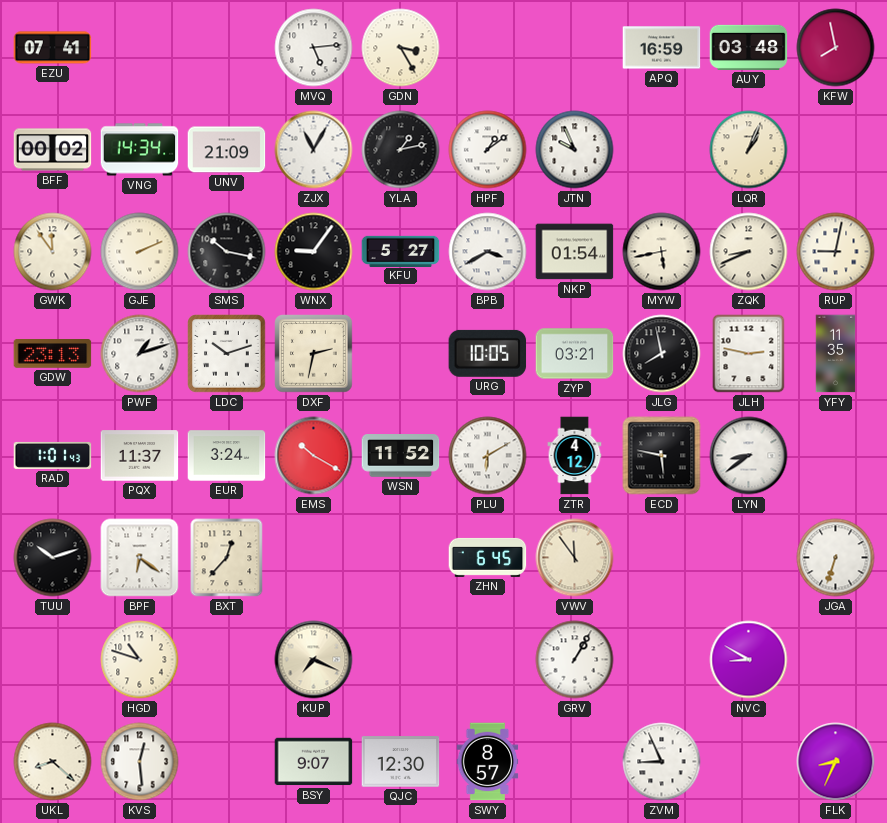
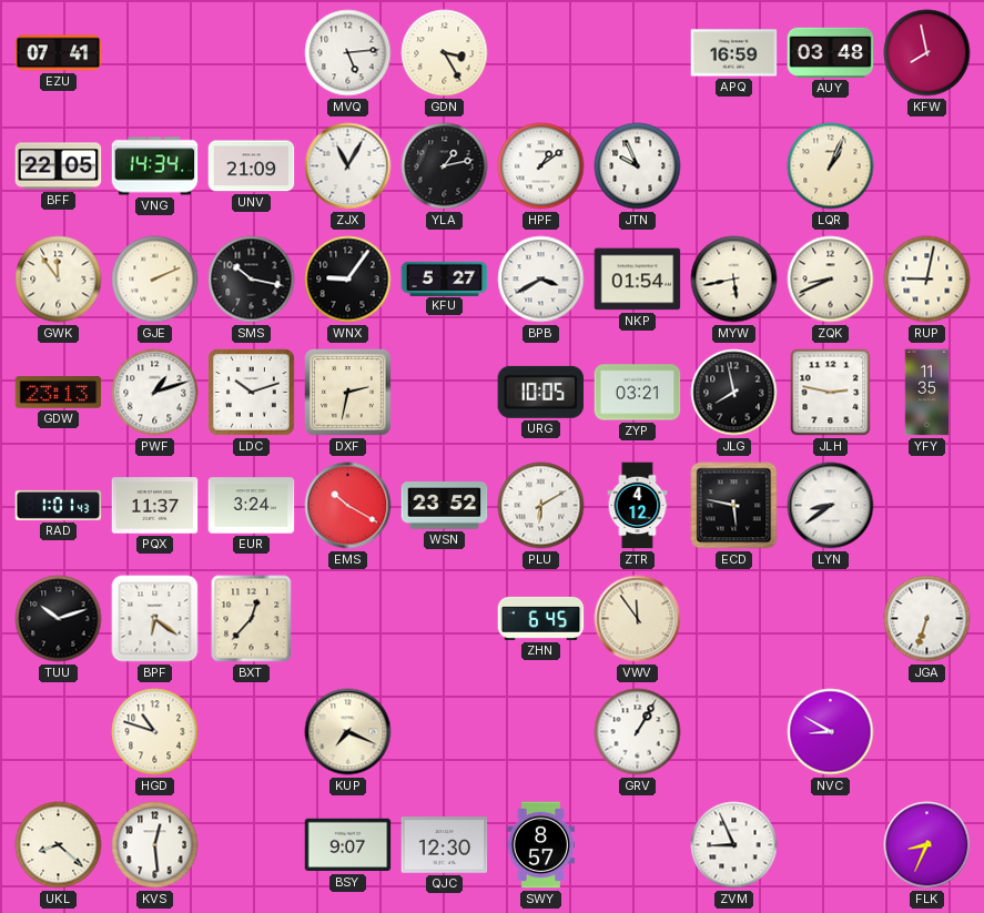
BFF: 00:02 -> 22:05 (59, 166)
WSN: 11:52 -> 23:52 (445, 506)
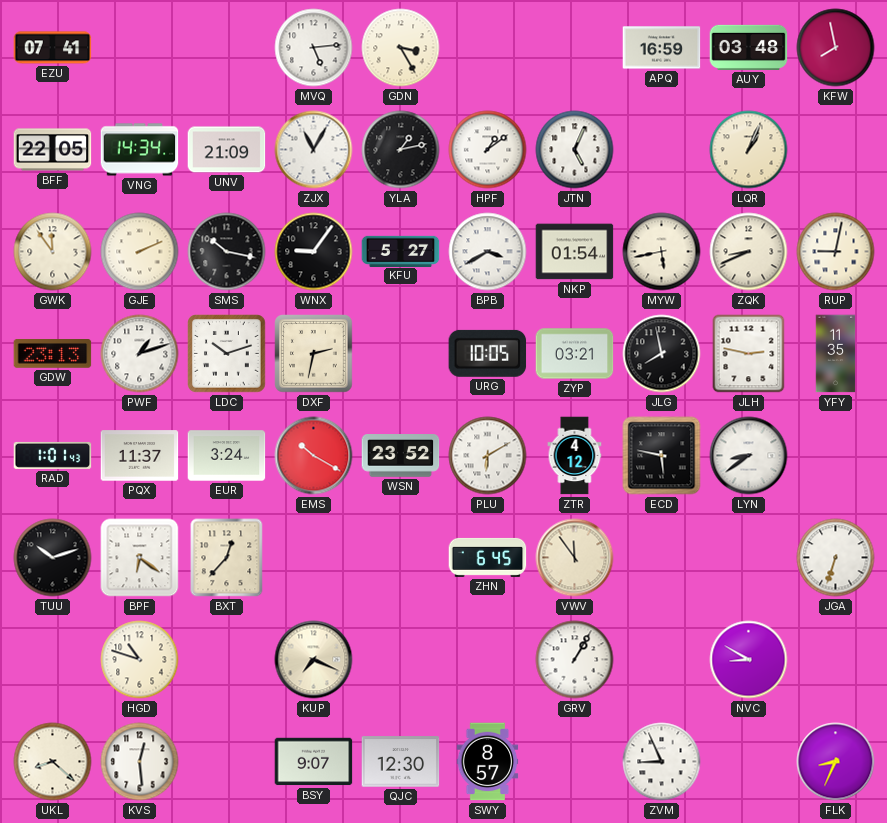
JTN: 9:56 -> 5:04 (575, 150)
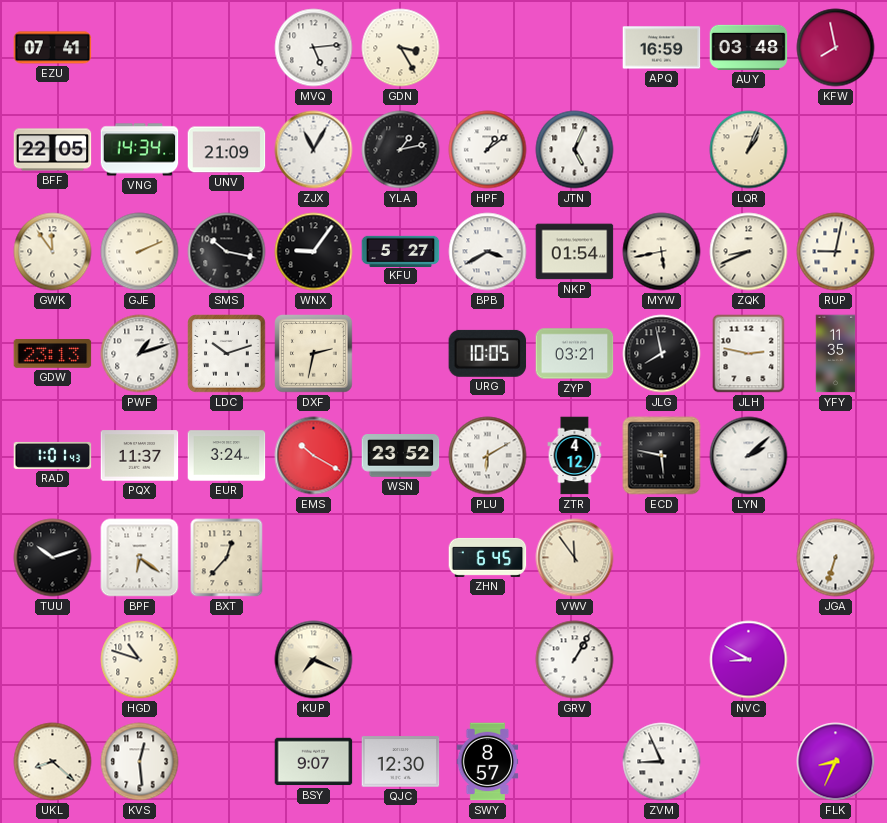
LYN: 8:39 -> 2:08 (749, 456)
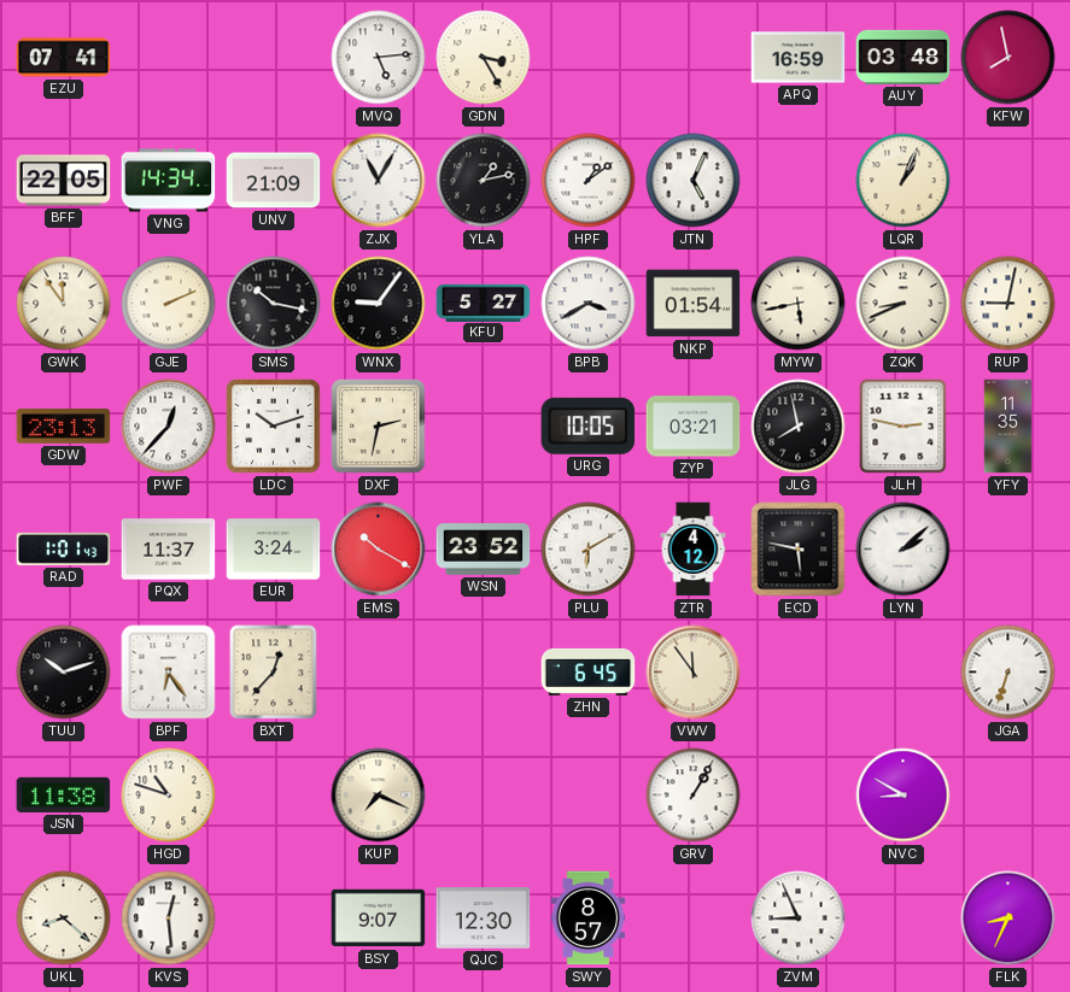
PWF: 1:12 -> 12:37 (169, 427)
BPF: 6:21 -> 6:24 (169, 673)
JSN: none -> 11:38 (64, 794)
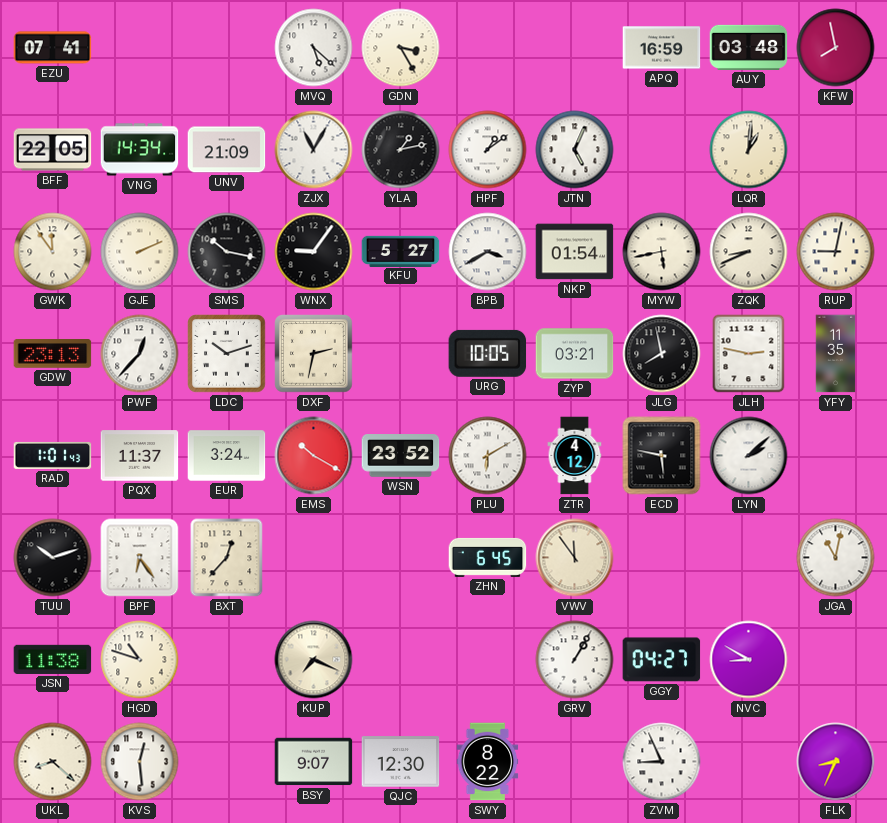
MVQ: 5:14 -> 5:22 (314, 48)
LQR: 1:04 -> 1:01 (749, 150)
JGA: 6:33 -> 11:02 (836, 558)
GGY: none -> 04:27 (662, 660)
SWY: 8:57 -> 8:22 (488, 762)
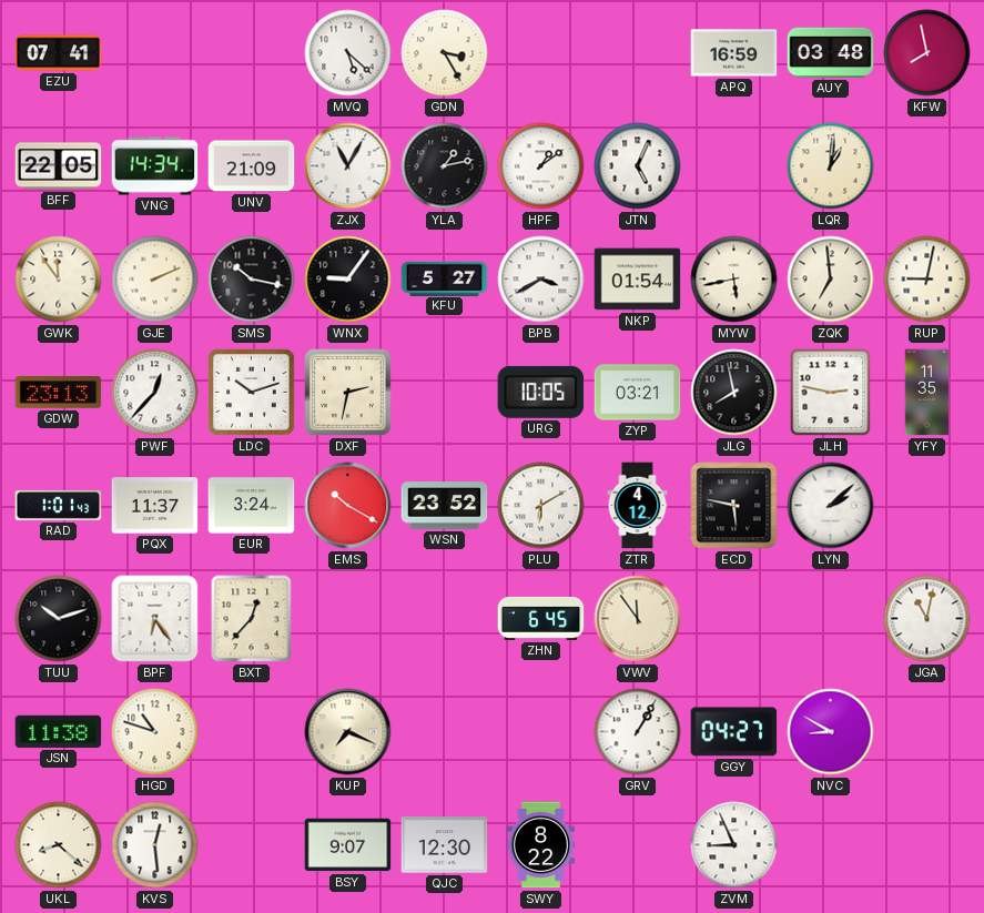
ZQK: 8:41 -> 6:59 (831, 280)
FLK: 8:34 -> none (836, 762)
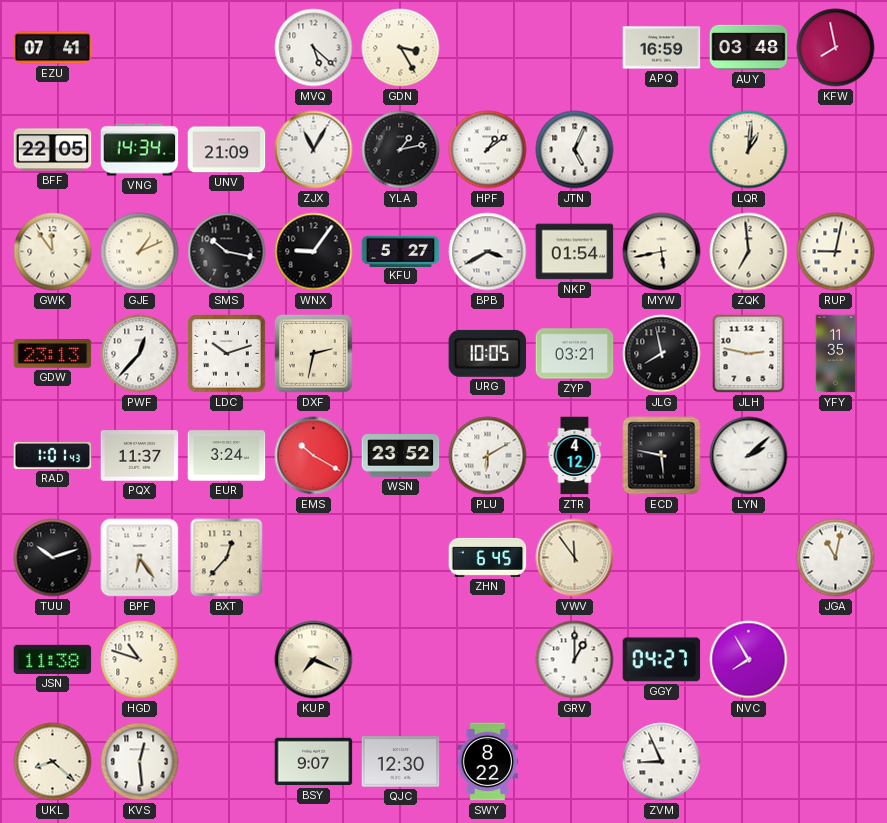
GJE: 2:11 -> 1:11 (140, 252)
GRV: 1:05 -> 1:00 (575, 660)
NVC: 8:50 -> 7:55 (749, 660)
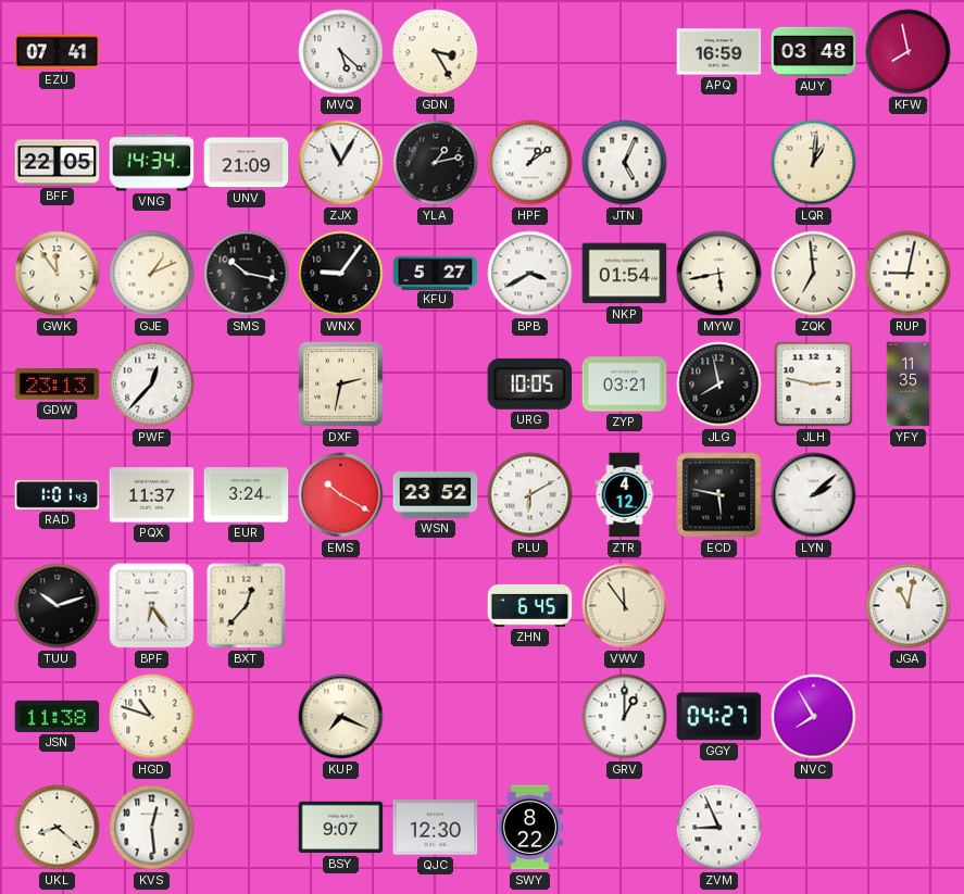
LDC: 10:12 -> none (227, 354)
